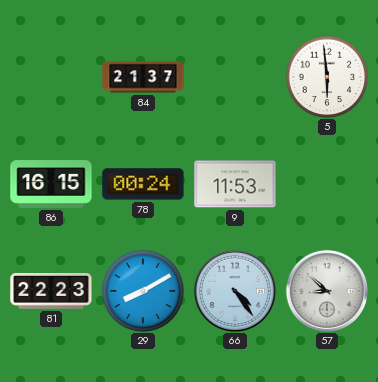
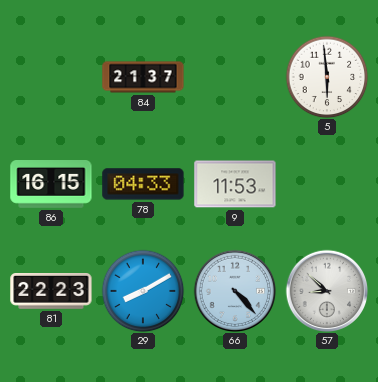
78: 00:24 -> 04:33 (143, 184)
66: 4:24 -> 4:23 (235, 291)
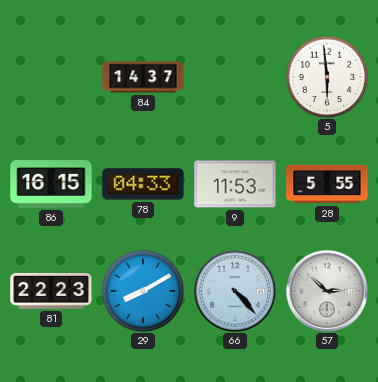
84: 21:37 -> 14:37 (143, 77)
28: none -> 5:55 (327, 184)
57: 8:52 -> 2:52 (327, 291)
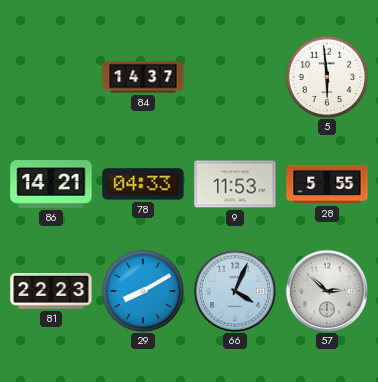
86: 16:15 -> 14:21 (51, 185)
66: 4:23 -> 4:04 (235, 291)
